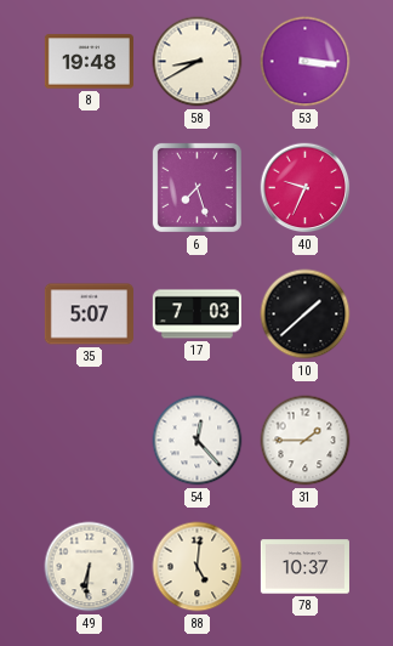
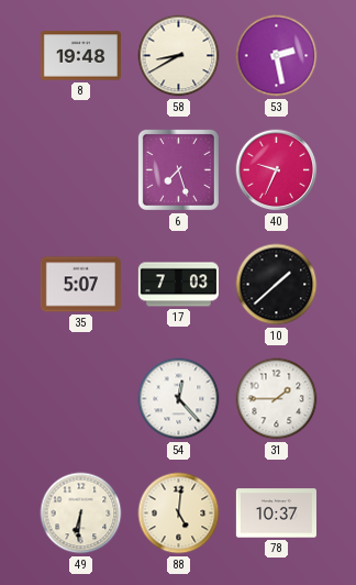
53: 3:16 -> 2:28 (277, 56)
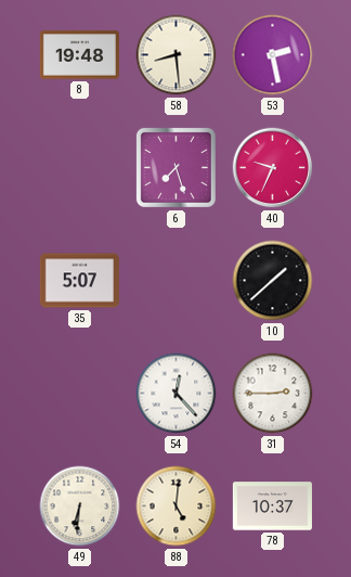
58: 8:40 -> 8:29 (177, 55)
17: 7:03 -> none (178, 285)
31: 1:45 -> 2:45 (273, 394)
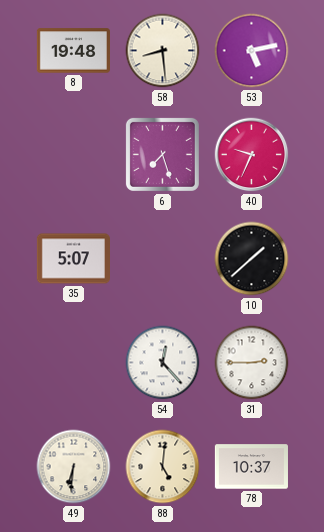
53: 2:28 -> 5:13 (252, 51)
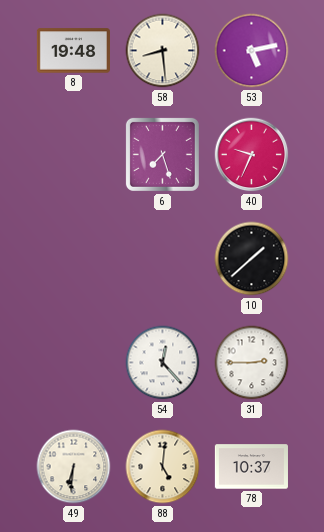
35: 5:07 -> none (73, 259)
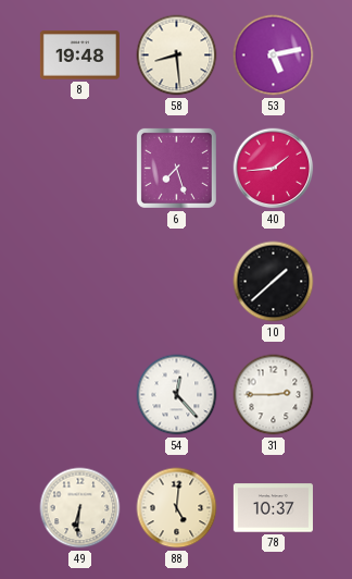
40: 9:34 -> 1:44 (274, 169)
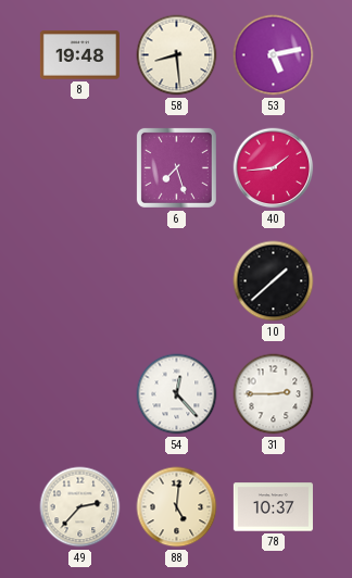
49: 6:31 -> 2:37 (80, 507)
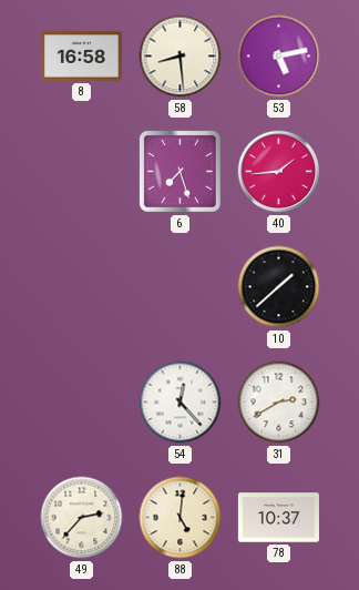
8: 19:48 -> 16:58 (81, 57)
31: 2:45 -> 2:40 (279, 403)
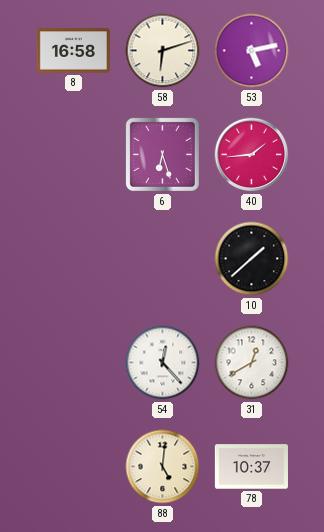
58: 8:29 -> 6:12 (163, 51)
6: 7:27 -> 6:27 (162, 154)
31: 2:40 -> 12:40 (252, 363)
49: 2:37 -> none (82, 518)
